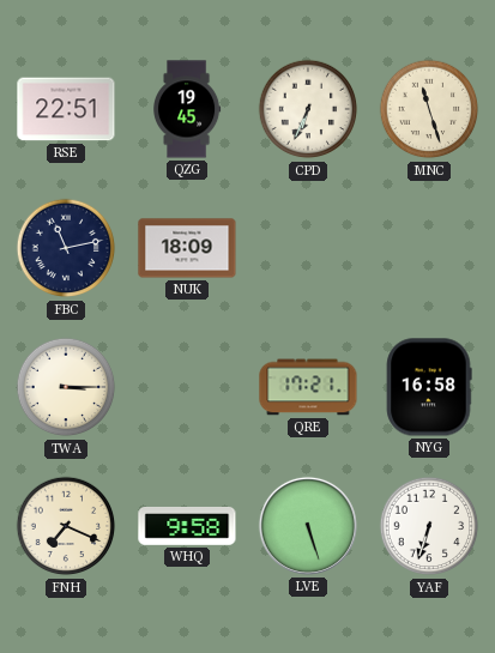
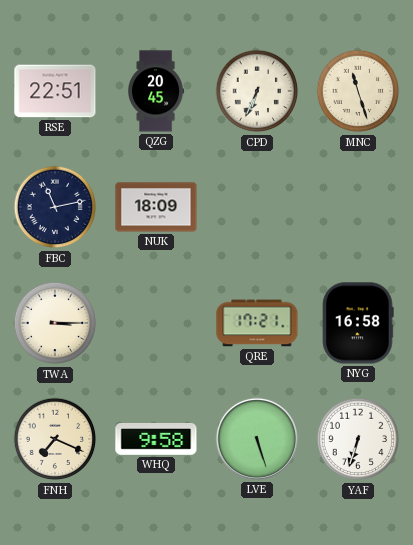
QZG: 19:45 -> 20:45 (157, 91)
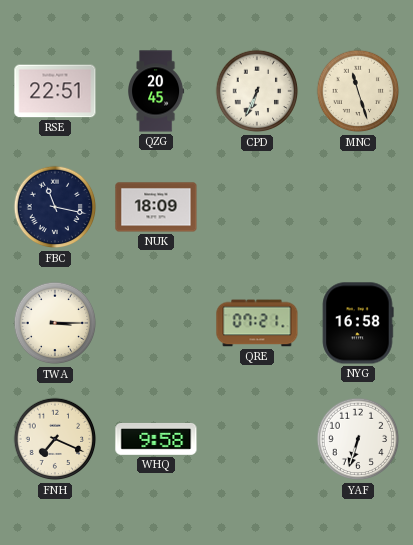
FBC: 11:13 -> 11:17 (55, 207)
QRE: 17:21 -> 07:21 (257, 323)
LVE: 5:27 -> none (257, 439)
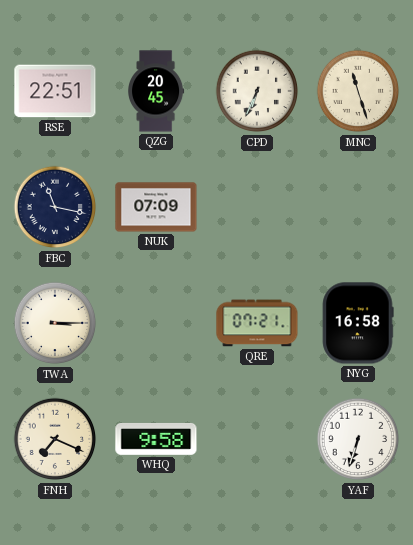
NUK: 18:09 -> 07:09 (156, 207)
